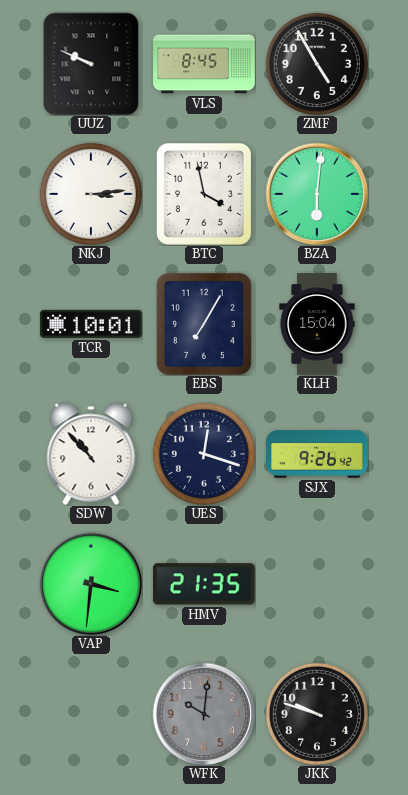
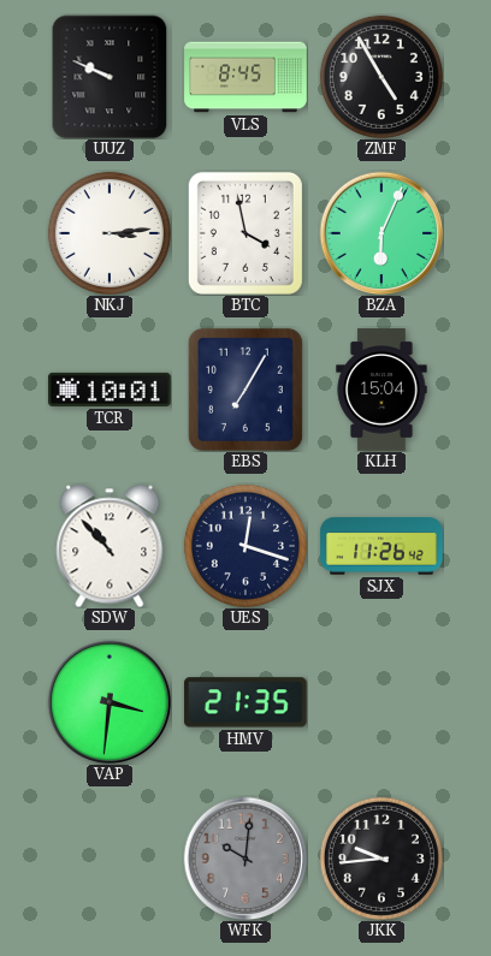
BZA: 6:01 -> 6:04 (381, 233)
SJX: 9:26 -> 11:26 (381, 546)
JKK: 9:48 -> 9:44 (381, 859)
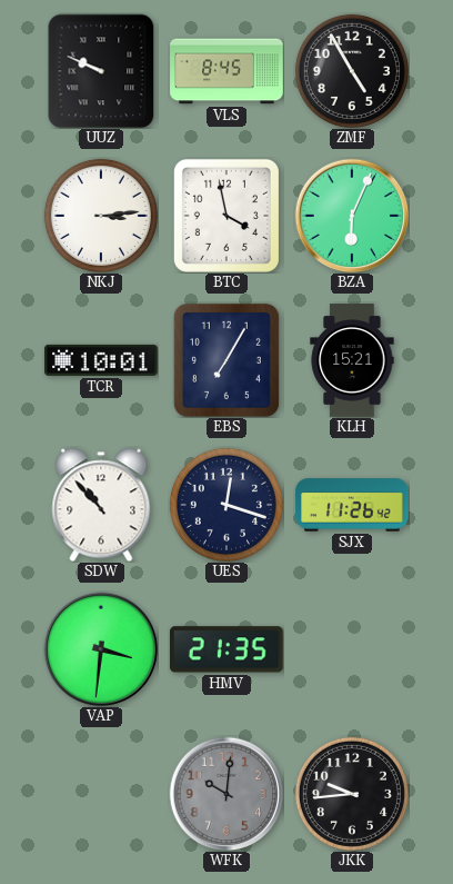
KLH: 15:04 -> 15:21 (352, 360)
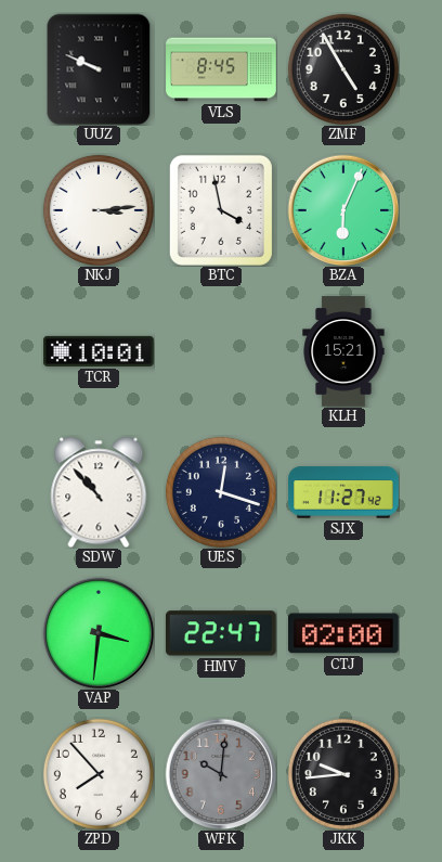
EBS: 7:05 -> none (226, 360)
SJX: 11:26 -> 11:27 (343, 492)
HMV: 21:35 -> 22:47 (221, 633)
CTJ: none -> 02:00 (344, 633)
ZPD: none -> 7:53 (99, 774)
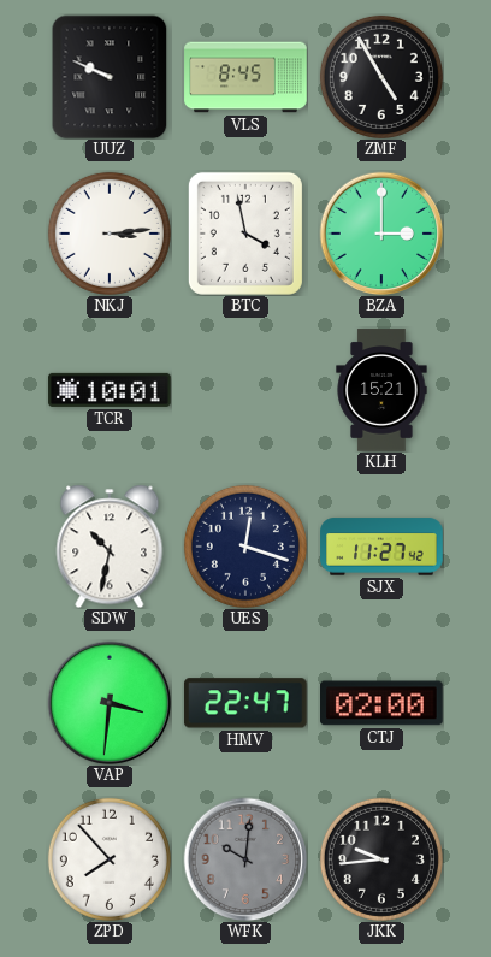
BZA: 6:04 -> 3:00 (381, 234)
SDW: 10:53 -> 10:32 (110, 547)
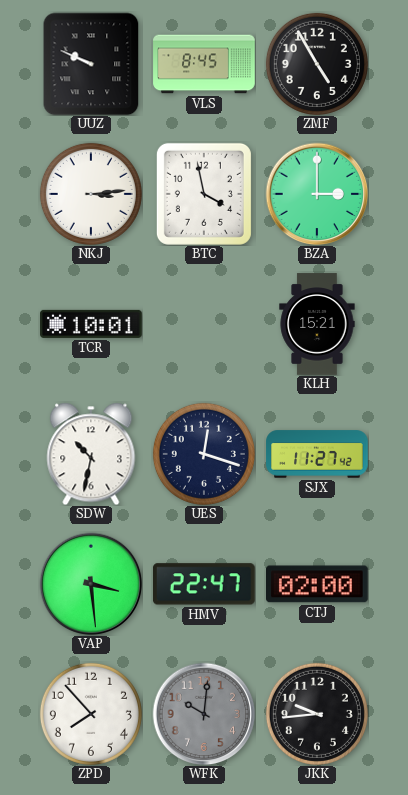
VAP: 3:31 -> 3:29 (91, 584)
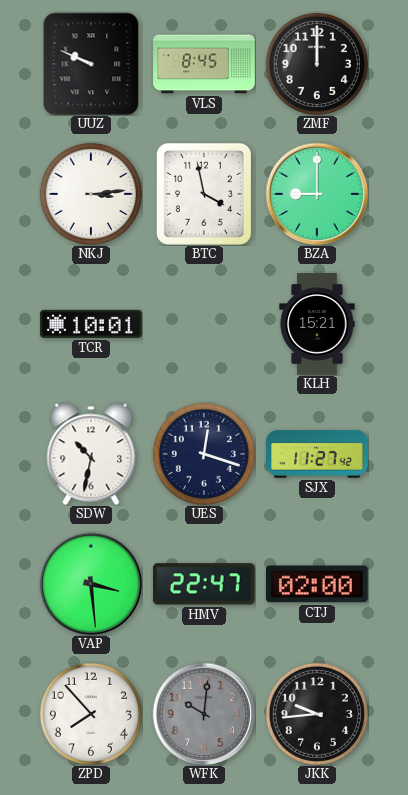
ZMF: 4:55 -> 12:00 (317, 64)
BZA: 3:00 -> 9:00 (317, 194)
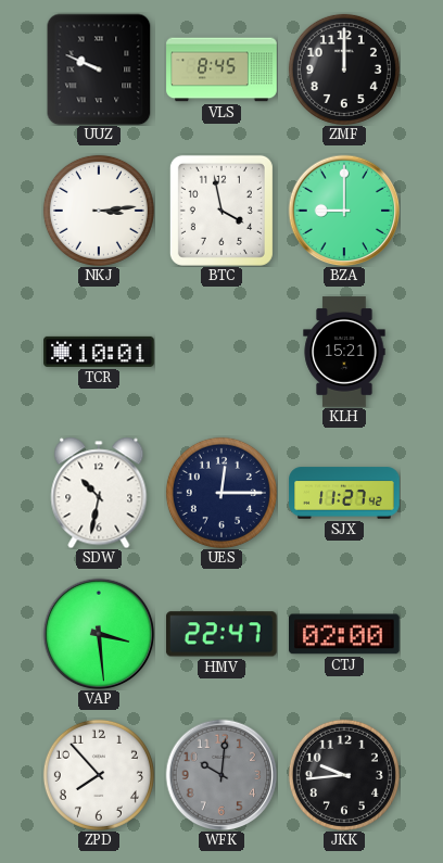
UES: 12:18 -> 12:15 (221, 493)
